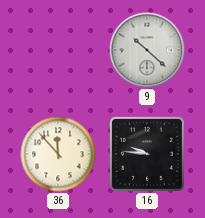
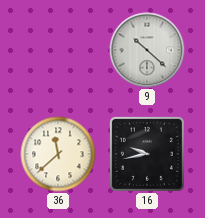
36: 11:53 -> 11:38 (58, 154)
16: 9:46 -> 9:43 (147, 154)
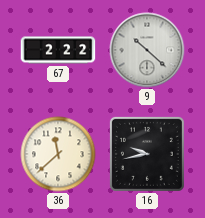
67: none -> 2:22 (58, 50)
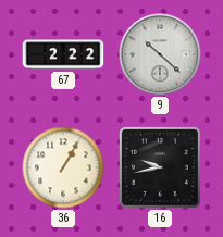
36: 11:38 -> 1:05 (63, 167)
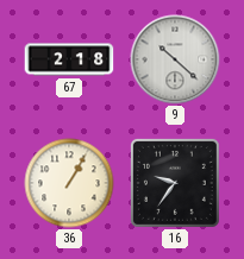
67: 2:22 -> 2:18 (69, 59)
16: 9:43 -> 9:36 (175, 183)
